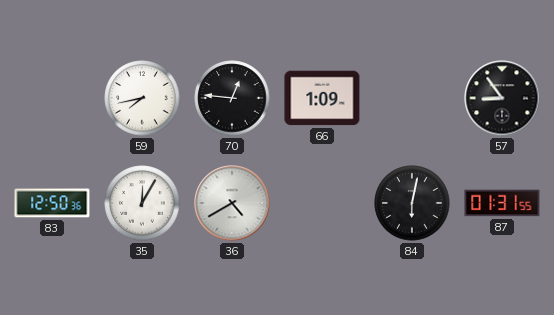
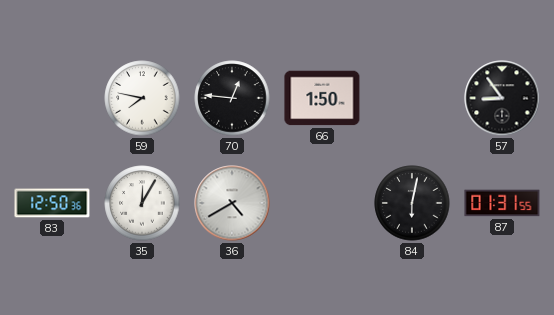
59: 7:43 -> 7:47 (142, 98)
66: 1:09 -> 1:50 (322, 98)
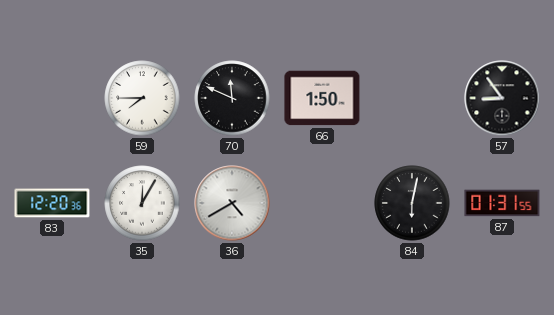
59: 7:47 -> 7:45 (142, 98)
70: 12:46 -> 11:49 (232, 98)
83: 12:50 -> 12:20 (52, 203)
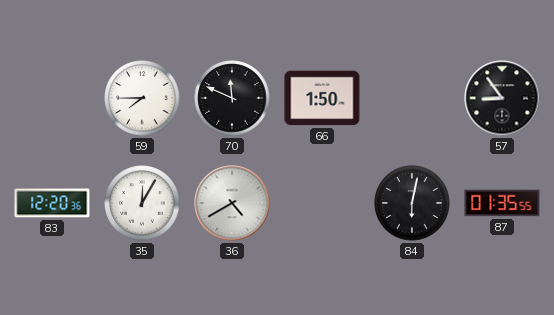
87: 01:31 -> 01:35 (502, 203)
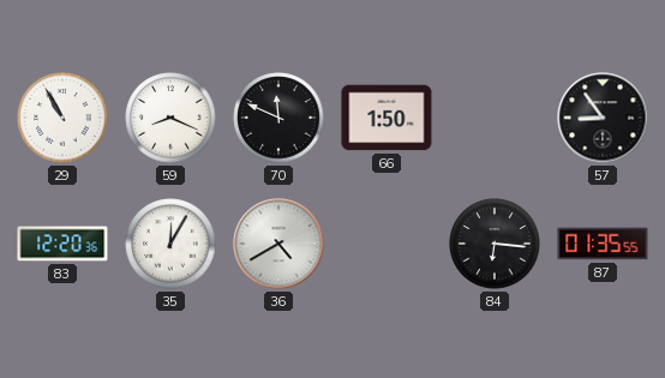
29: none -> 10:55 (62, 118)
59: 7:45 -> 8:19 (170, 118)
84: 6:02 -> 6:16 (495, 244)
